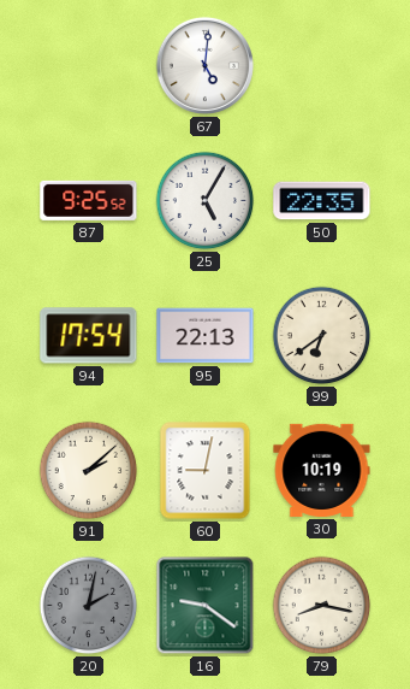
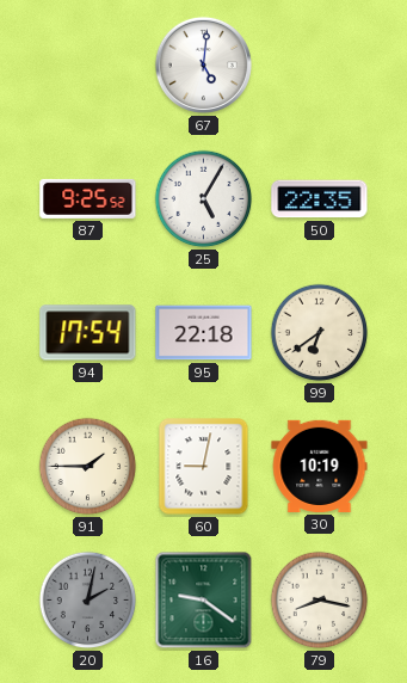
95: 22:13 -> 22:18 (204, 333)
91: 2:08 -> 1:45 (88, 467)
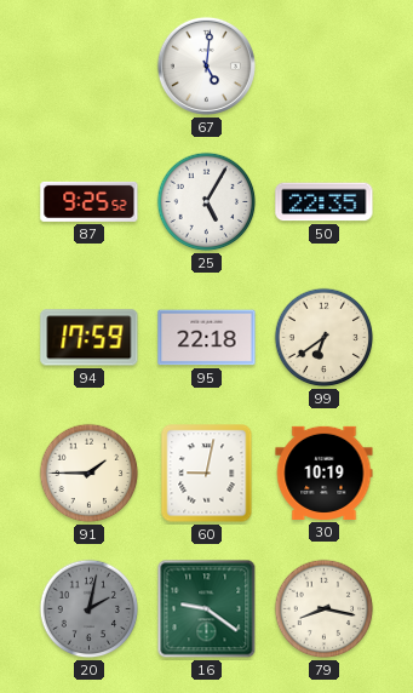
94: 17:54 -> 17:59 (90, 338)
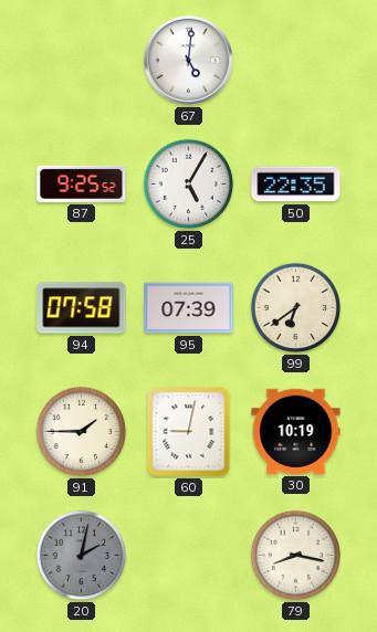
94: 17:59 -> 07:58 (82, 308)
95: 22:18 -> 07:39 (189, 308)
16: 9:21 -> none (207, 609)
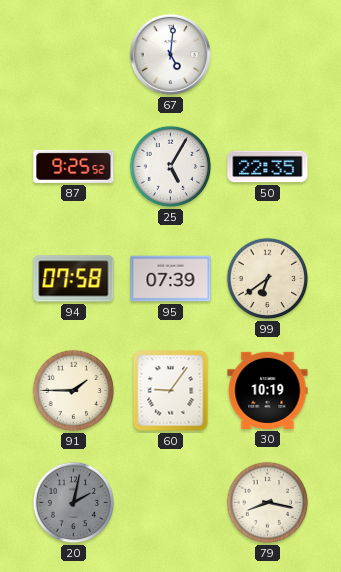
60: 9:02 -> 9:06 (171, 391)
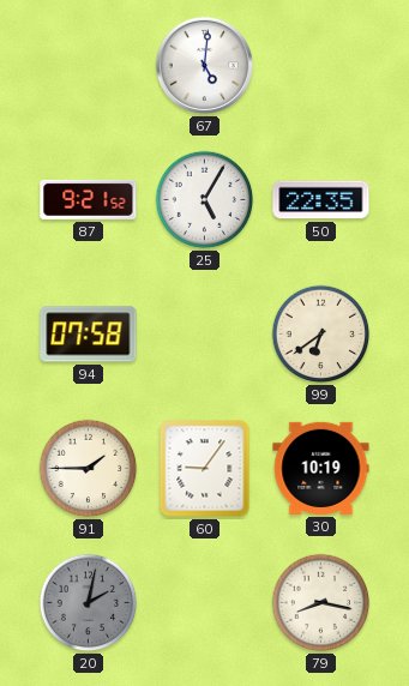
87: 9:25 -> 9:21 (89, 199)
95: 07:39 -> none (171, 279)
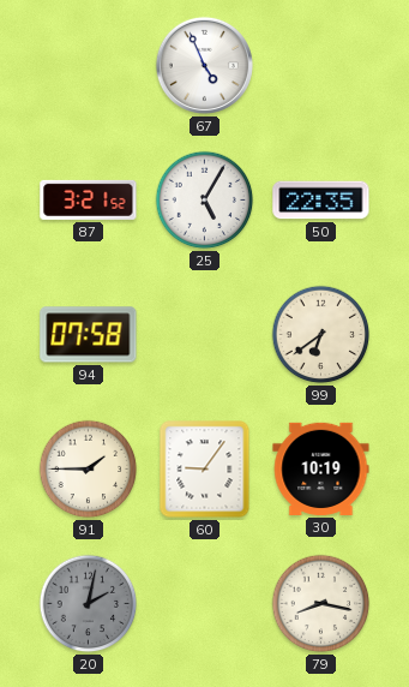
67: 5:01 -> 4:56 (204, 65)
87: 9:21 -> 3:21 (89, 199)
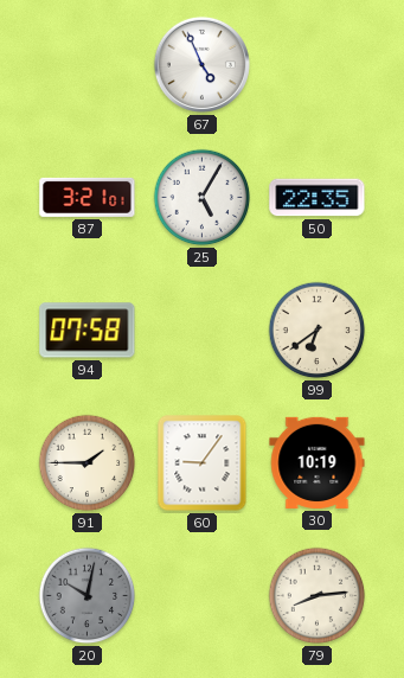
87: 3:21:52 -> 3:21:01 (88, 197)
20: 2:02 -> 10:02 (88, 596)
79: 8:17 -> 8:14 (318, 596)
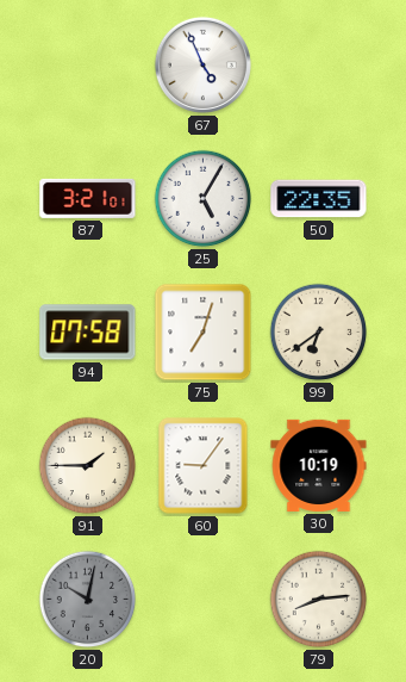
75: none -> 7:03 (204, 333)
